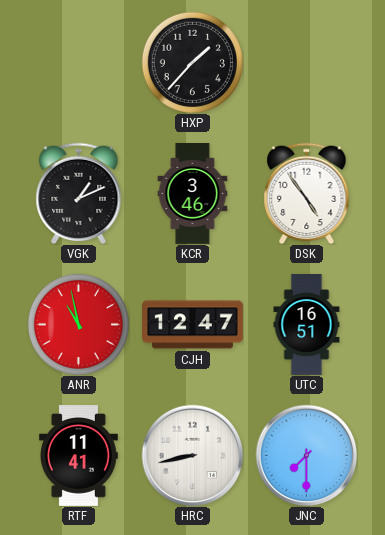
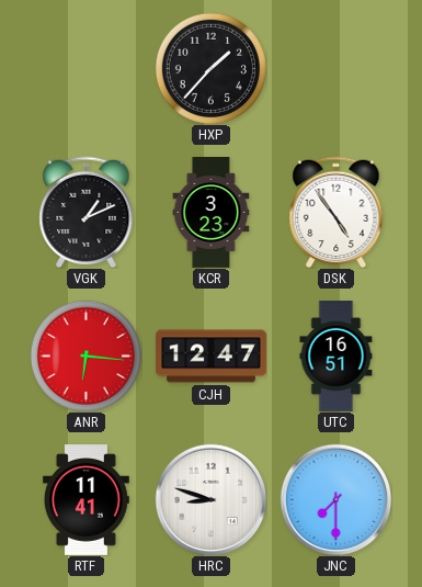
KCR: 3:46 -> 3:23 (212, 213)
ANR: 10:58 -> 6:16 (85, 355)
HRC: 8:43 -> 8:48 (210, 499)
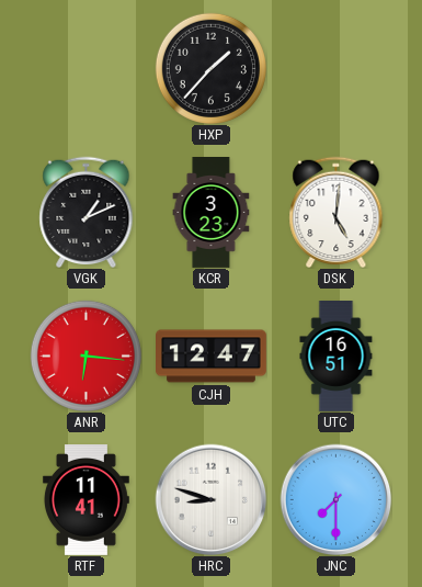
DSK: 4:54 -> 5:01 (337, 212)
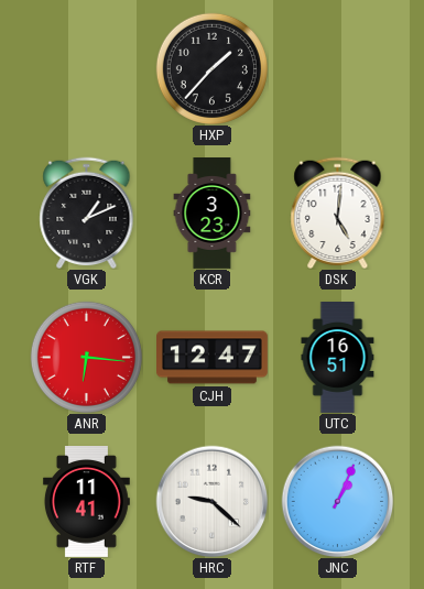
HRC: 8:48 -> 9:22 (211, 501)
JNC: 7:30 -> 1:04 (337, 501)
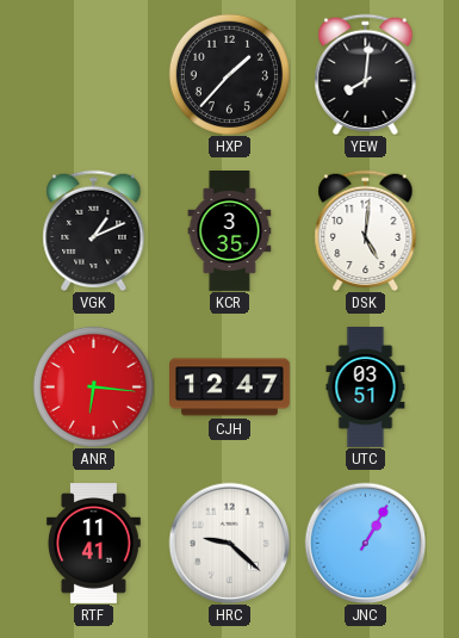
YEW: none -> 8:01 (366, 74)
KCR: 3:23 -> 3:35 (230, 231)
UTC: 16:51 -> 03:51 (366, 388)
JNC: 1:04 -> 1:05 (365, 543)
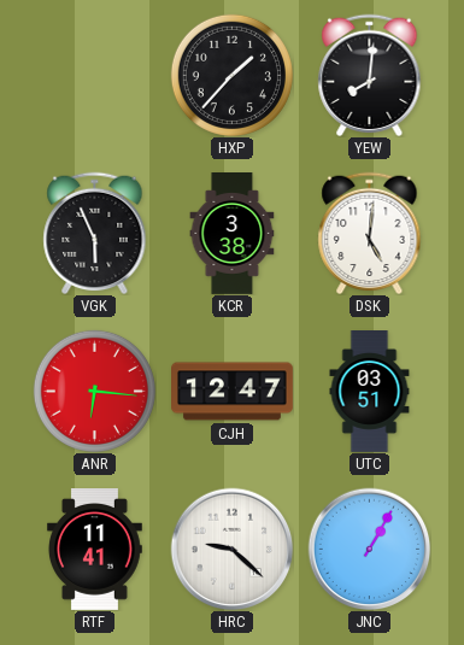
VGK: 1:11 -> 5:56 (95, 233)
KCR: 3:35 -> 3:38 (233, 234)
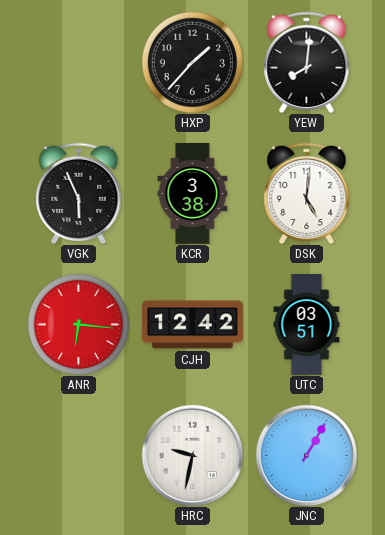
CJH: 12:47 -> 12:42 (193, 325)
RTF: 11:41 -> none (94, 550)
HRC: 9:22 -> 9:32 (192, 455)
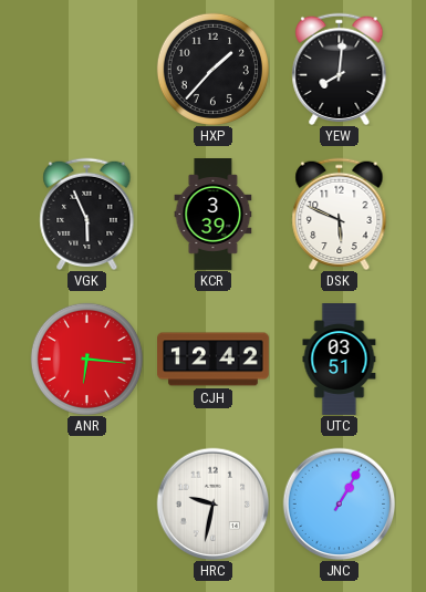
KCR: 3:38 -> 3:39 (214, 215)
DSK: 5:01 -> 5:49 (340, 214)
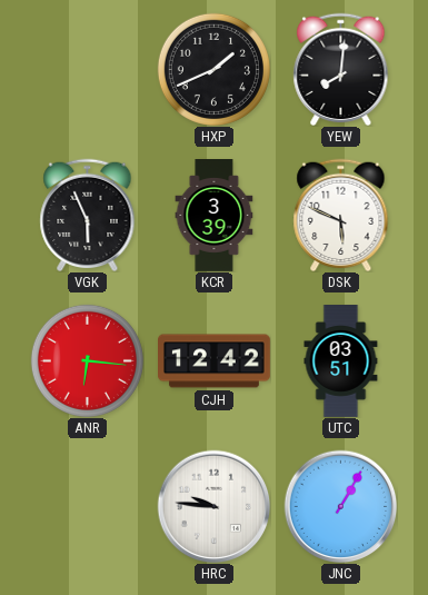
HXP: 1:37 -> 1:41 (213, 69)
HRC: 9:32 -> 9:46 (213, 506)
